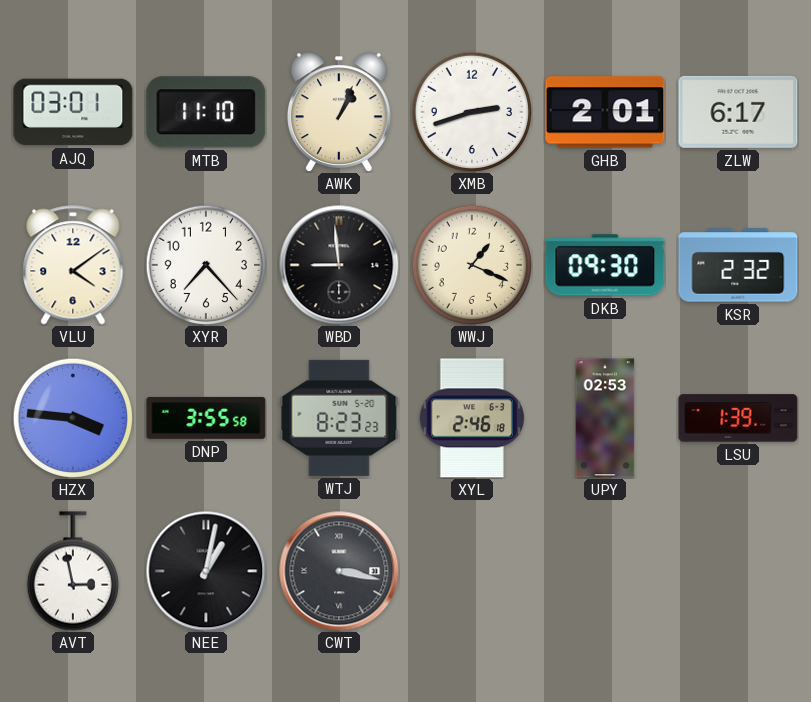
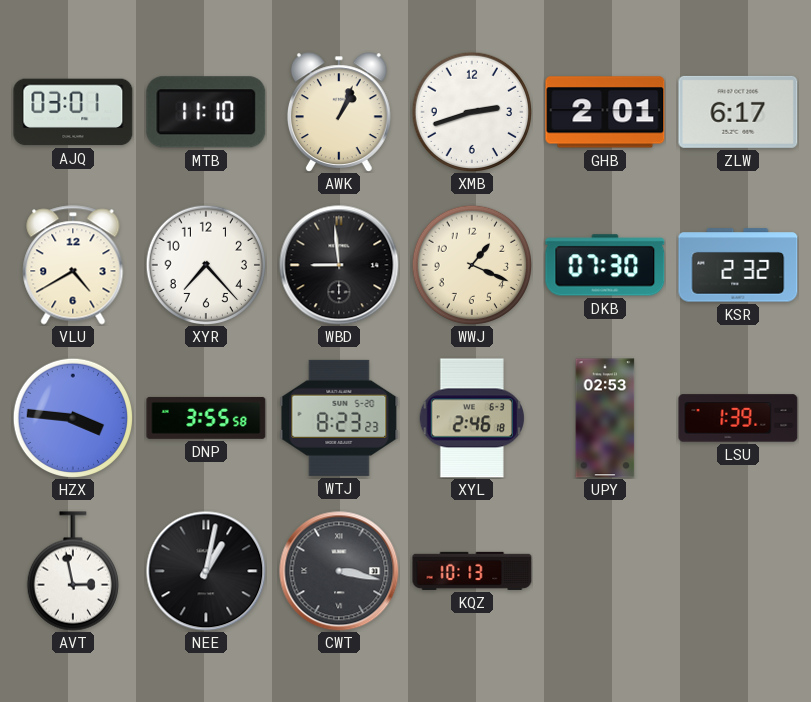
VLU: 4:09 -> 4:40 (73, 265)
DKB: 09:30 -> 07:30 (605, 265)
KQZ: none -> 10:13 (472, 571)
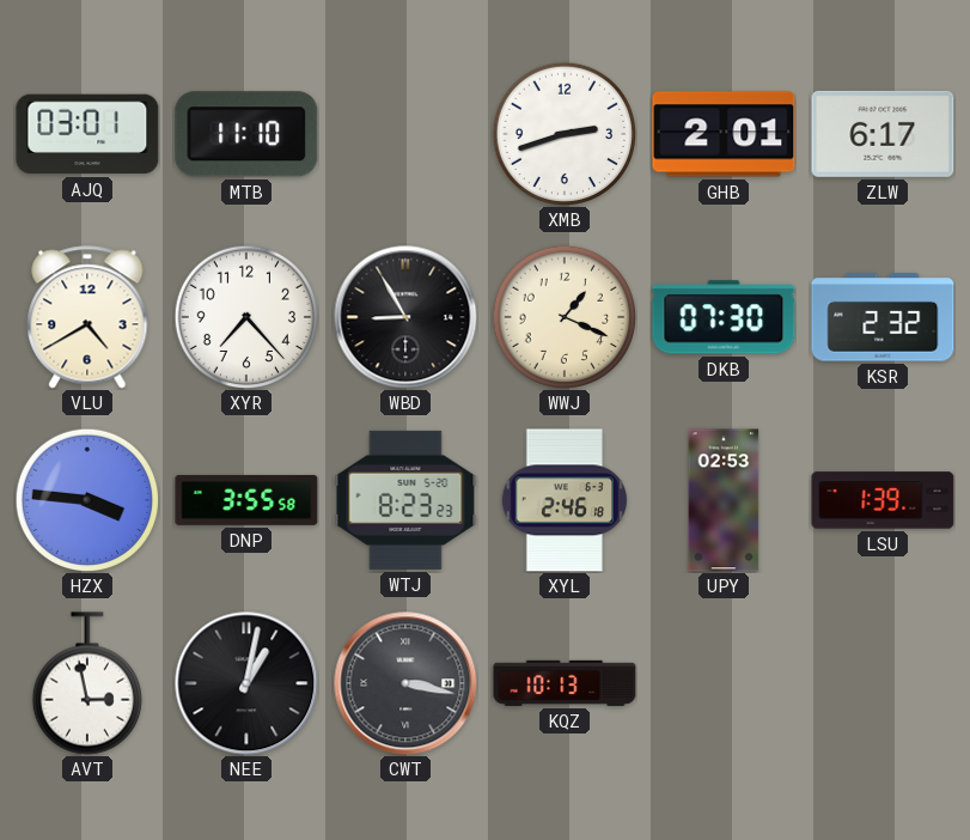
AWK: 1:04 -> none (339, 112)
WBD: 8:59 -> 8:55 (405, 317)
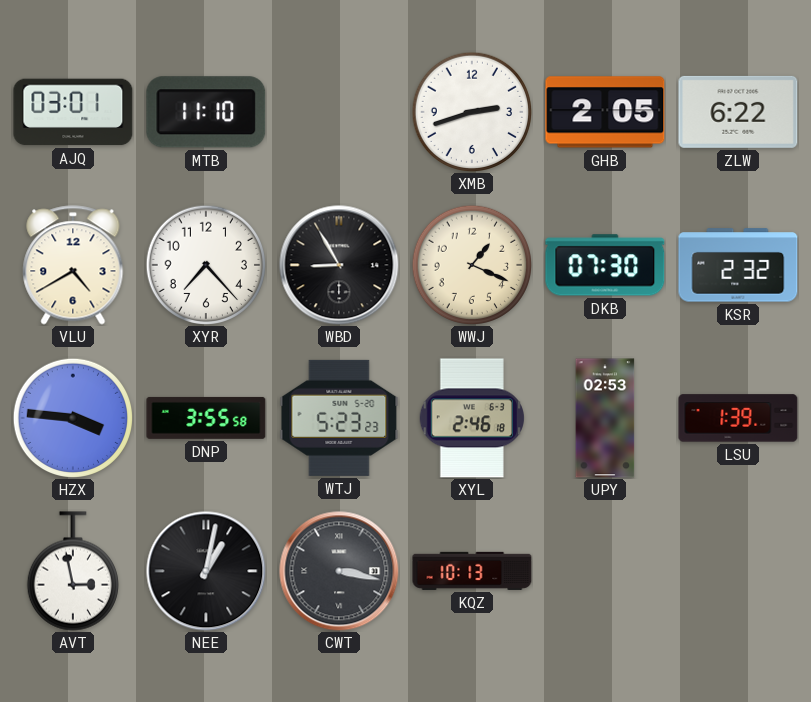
GHB: 2:01 -> 2:05 (605, 112)
ZLW: 6:17 -> 6:22 (738, 112)
WTJ: 8:23 -> 5:23 (339, 418)
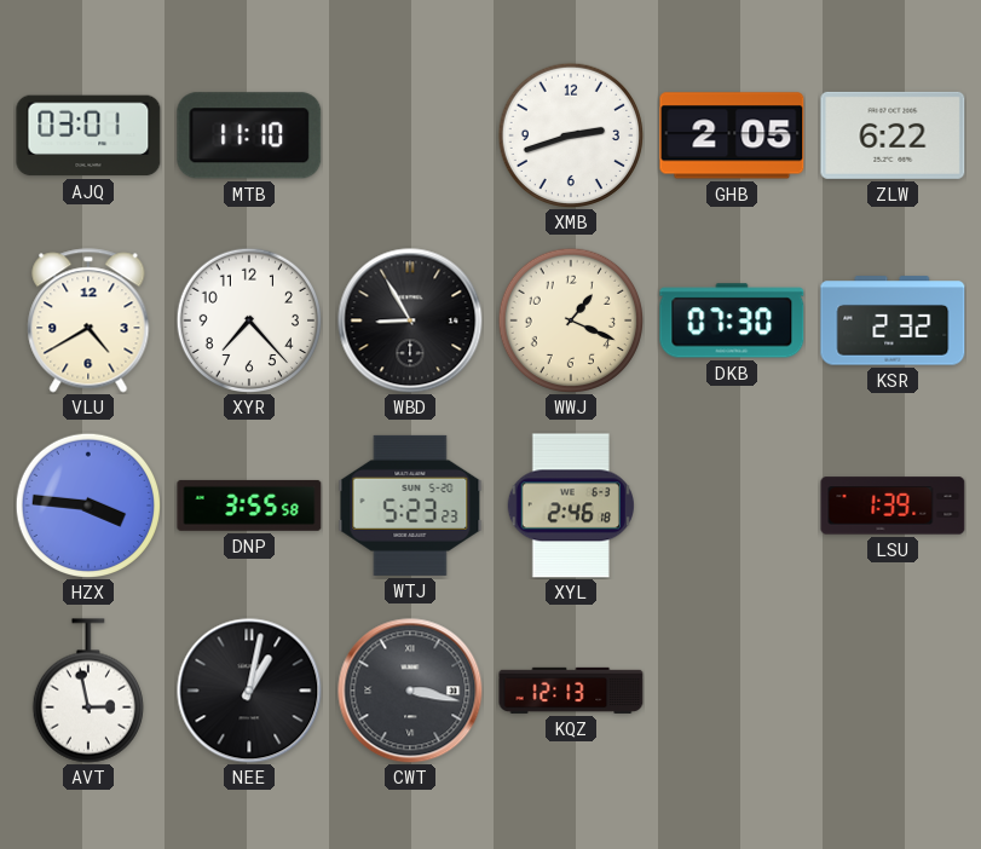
UPY: 02:53 -> none (605, 418)
KQZ: 10:13 -> 12:13 (571, 691)
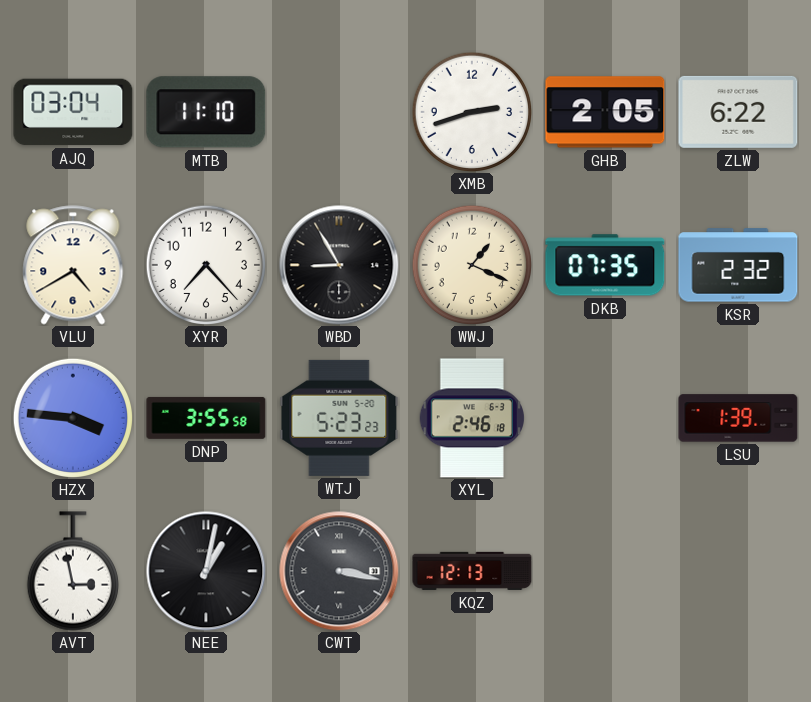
AJQ: 03:01 -> 03:04 (73, 112)
DKB: 07:30 -> 07:35 (605, 265)
